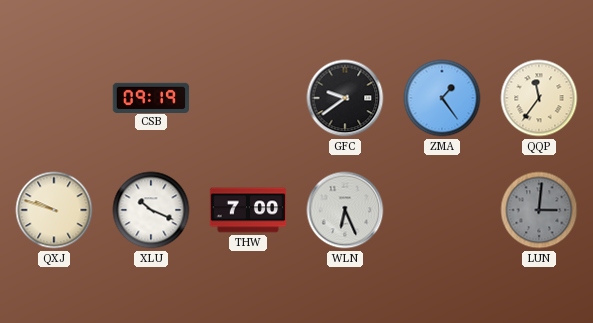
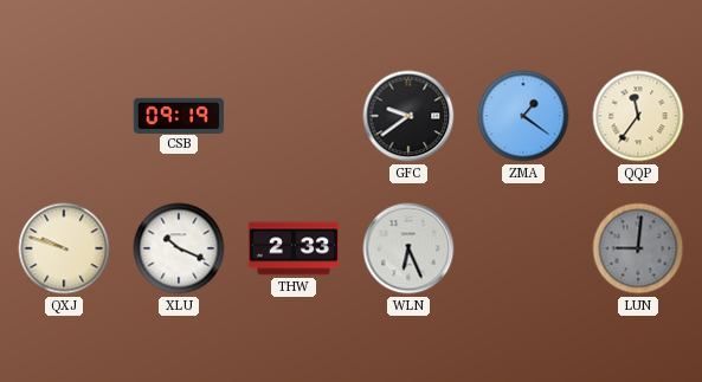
ZMA: 1:24 -> 1:21 (523, 116)
THW: 7:00 -> 2:33 (294, 248)
LUN: 3:01 -> 9:01 (638, 248)
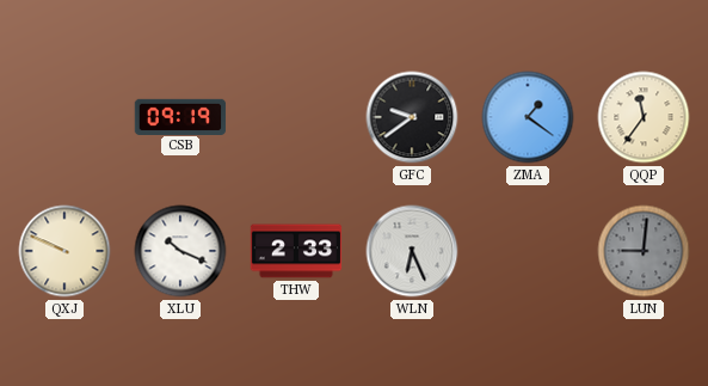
QXJ: 9:48 -> 9:49 (64, 251)
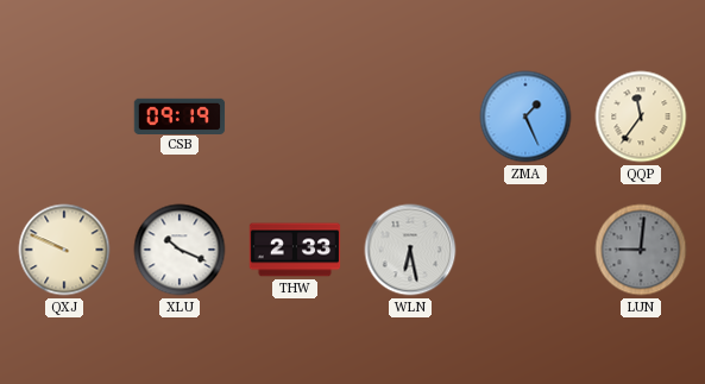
GFC: 9:39 -> none (412, 117)
ZMA: 1:21 -> 1:26 (525, 117)
WLN: 6:26 -> 6:28 (410, 250)
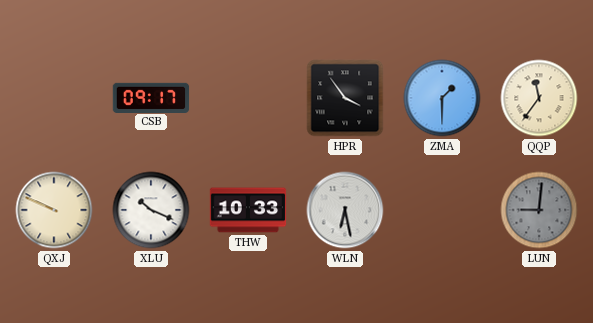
CSB: 09:19 -> 09:17 (151, 97)
HPR: none -> 3:54 (345, 98)
ZMA: 1:26 -> 1:30 (442, 98)
THW: 2:33 -> 10:33 (248, 210)
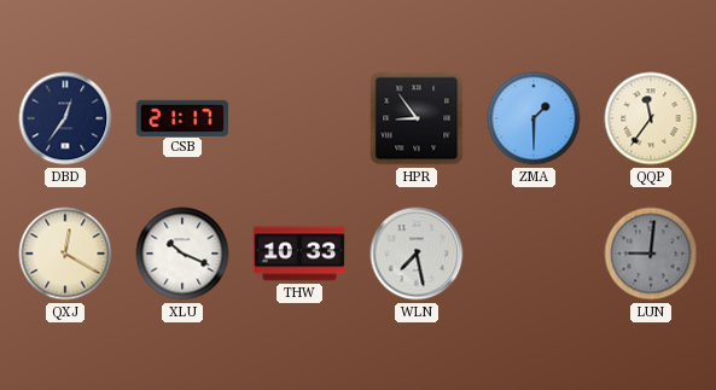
DBD: none -> 12:36 (65, 118)
CSB: 09:17 -> 21:17 (182, 117)
HPR: 3:54 -> 8:54 (417, 118)
QXJ: 9:49 -> 12:20 (65, 254)
WLN: 6:28 -> 7:28 (417, 254)
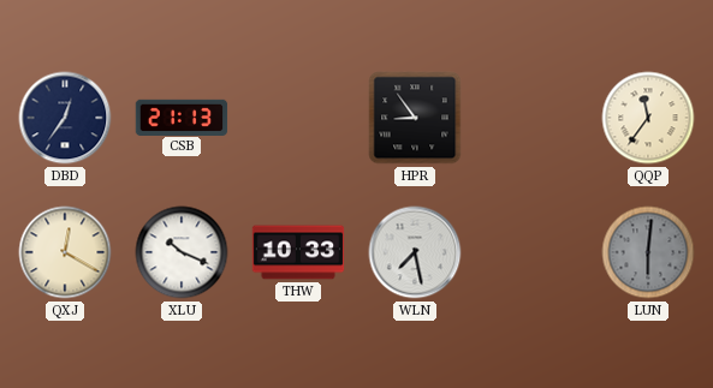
CSB: 21:17 -> 21:13 (182, 117)
ZMA: 1:30 -> none (534, 118)
LUN: 9:01 -> 6:01 (648, 252)
